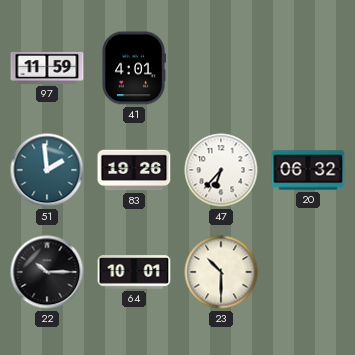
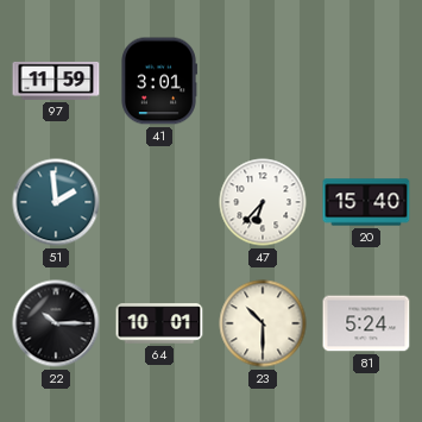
41: 4:01 -> 3:01 (159, 81)
83: 19:26 -> none (134, 170)
20: 06:32 -> 15:40 (366, 202)
81: none -> 5:24 (366, 323)
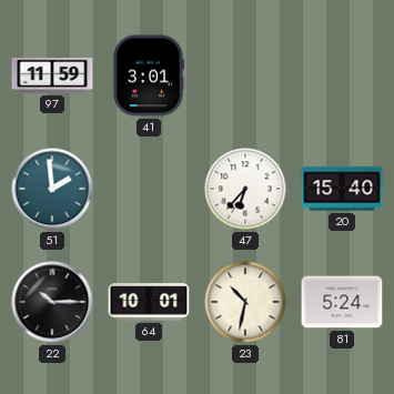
23: 10:30 -> 10:32 (245, 302)
